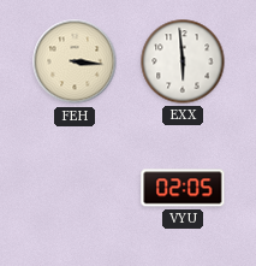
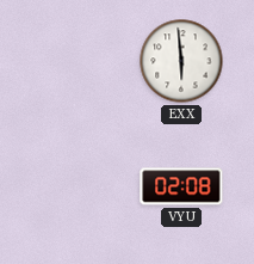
FEH: 3:16 -> none (75, 61)
VYU: 02:05 -> 02:08 (181, 186)
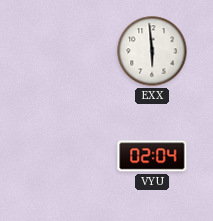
VYU: 02:08 -> 02:04 (152, 156)
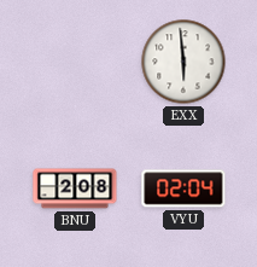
BNU: none -> 2:08 (75, 188)
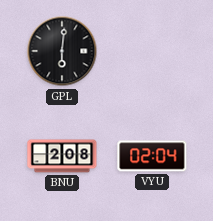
GPL: none -> 6:01 (62, 51)
EXX: 5:59 -> none (183, 62)
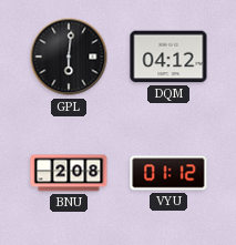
DQM: none -> 04:12 (168, 57)
VYU: 02:04 -> 01:12 (168, 173)
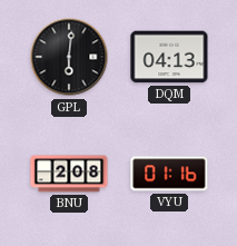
DQM: 04:12 -> 04:13 (169, 57)
VYU: 01:12 -> 01:16 (169, 174)
